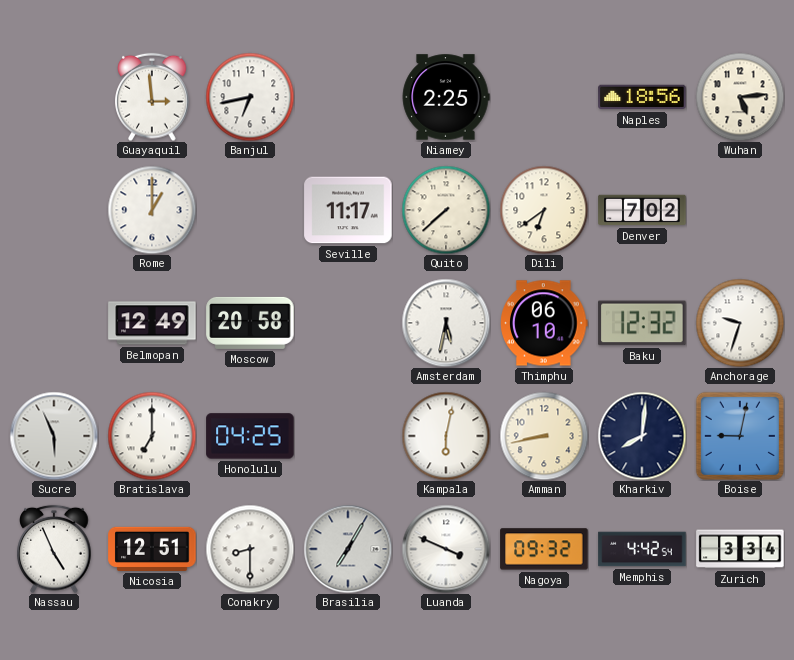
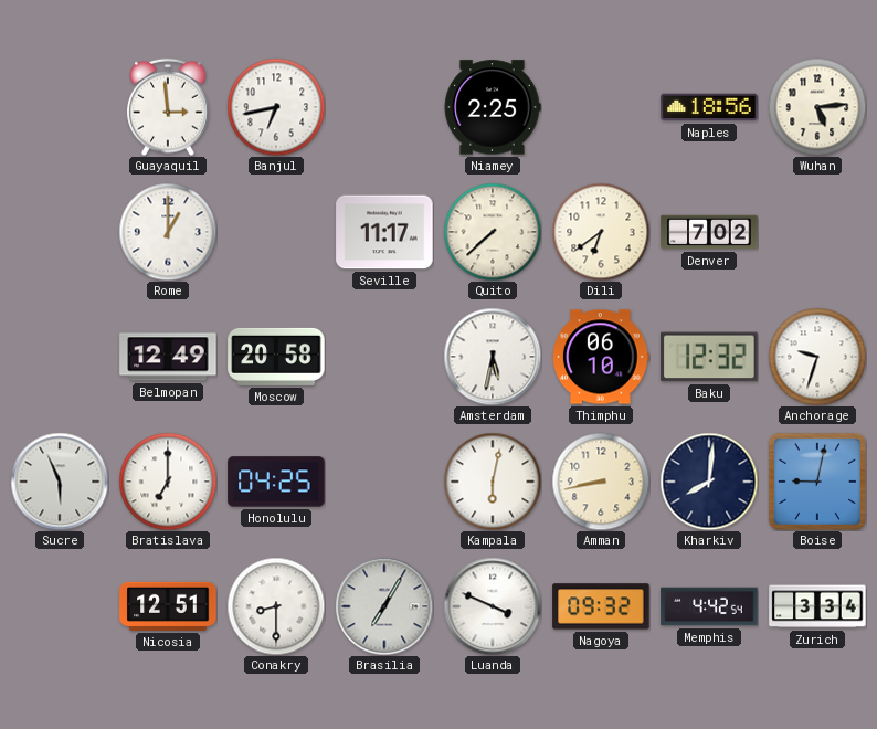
Nassau: 4:56 -> none (54, 549)
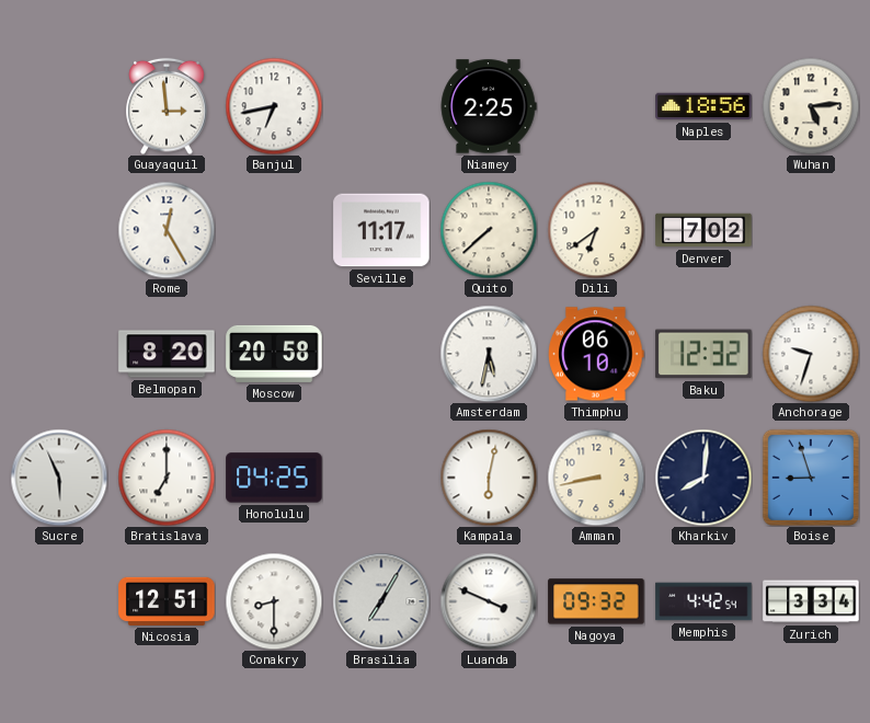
Rome: 1:00 -> 12:25 (167, 230)
Belmopan: 12:49 -> 8:20 (167, 354)
Boise: 9:02 -> 8:57 (811, 478)
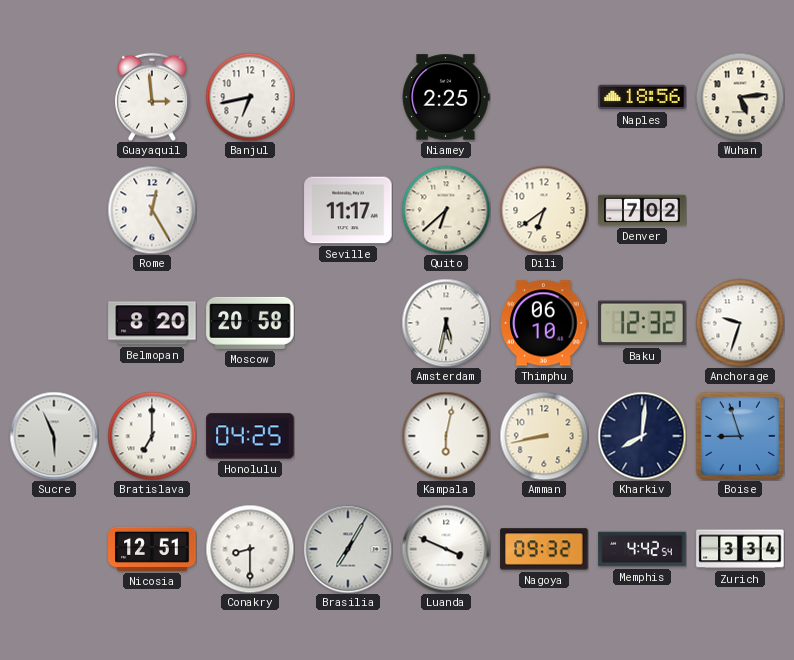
Quito: 7:38 -> 6:38 (446, 210)
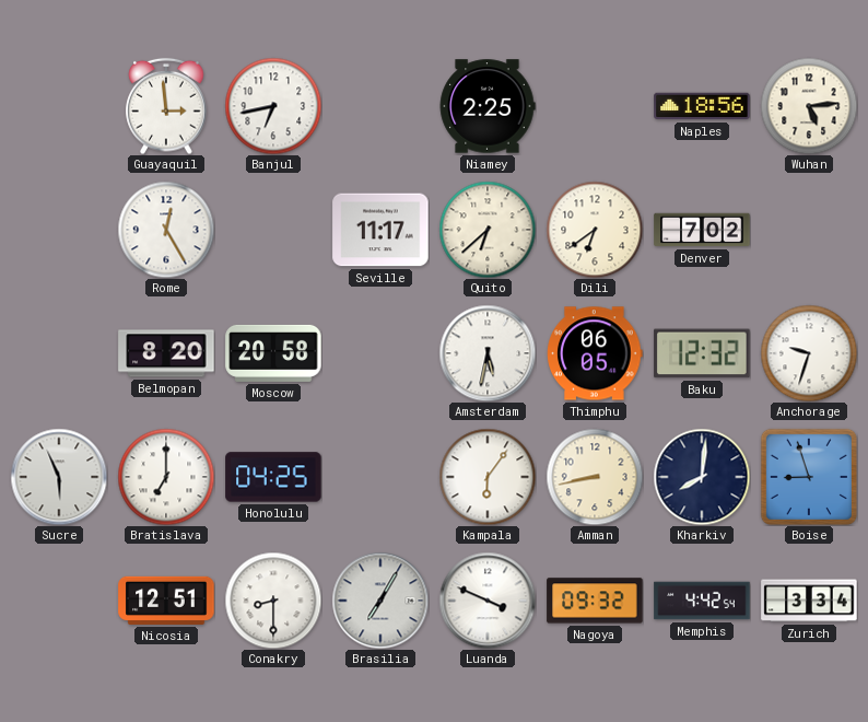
Thimphu: 06:10 -> 06:05 (595, 353)
Kampala: 6:02 -> 6:06 (488, 477)
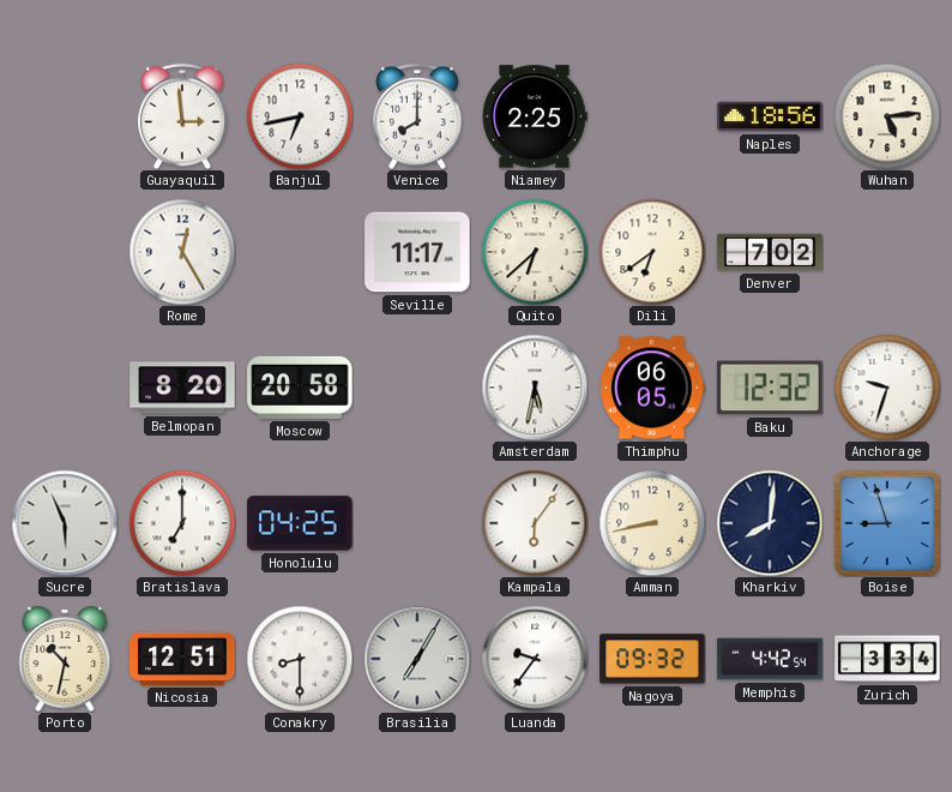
Venice: none -> 8:00 (417, 116)
Porto: none -> 10:32 (65, 659)
Luanda: 3:49 -> 9:36 (535, 659)
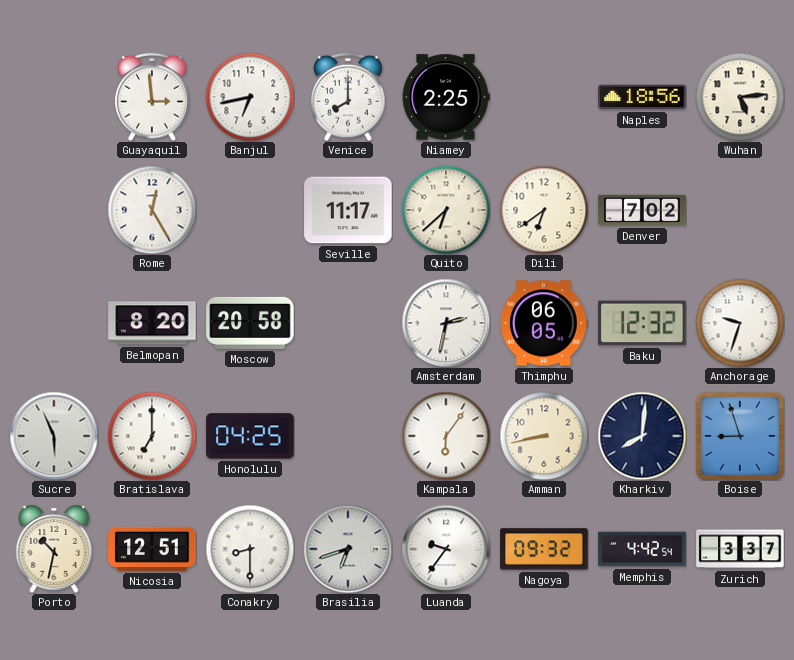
Amsterdam: 5:32 -> 2:32 (446, 323)
Brasilia: 7:05 -> 6:42 (348, 549)
Zurich: 3:34 -> 3:37 (740, 549)
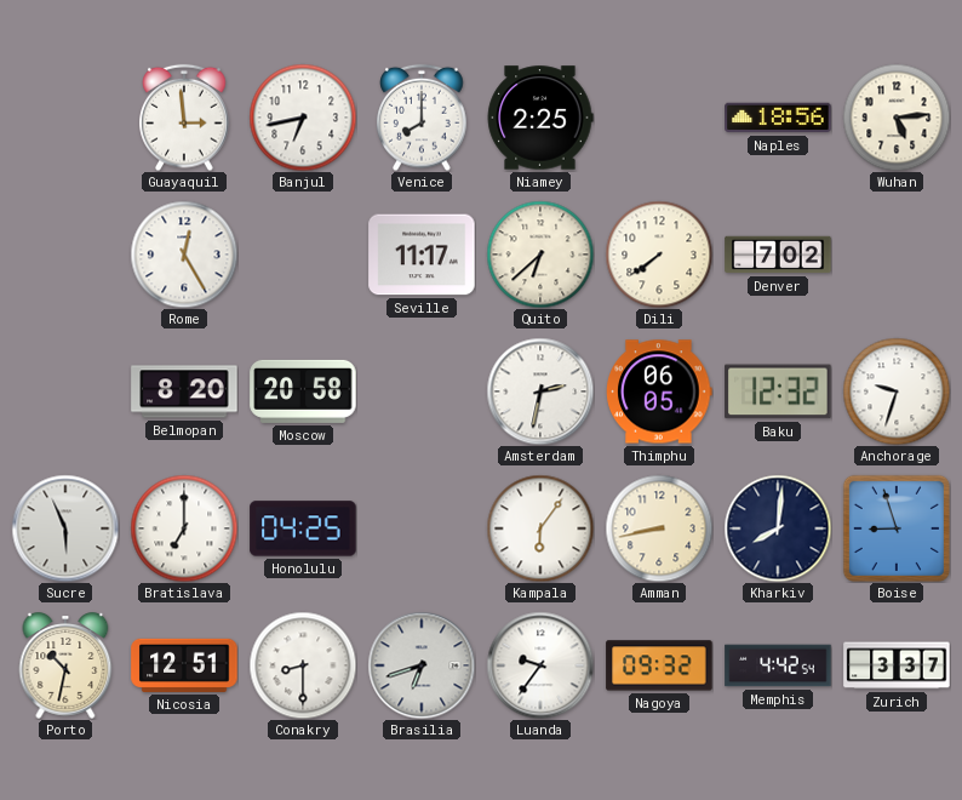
Dili: 6:39 -> 7:39 (659, 255)
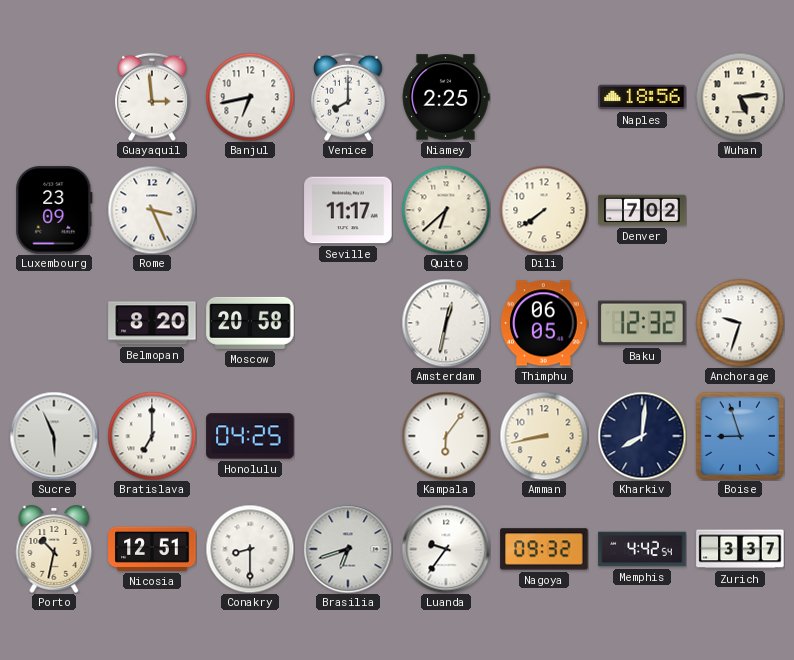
Luxembourg: none -> 23:09 (54, 210)
Rome: 12:25 -> 3:26 (152, 210)
Amsterdam: 2:32 -> 12:32 (446, 323)
